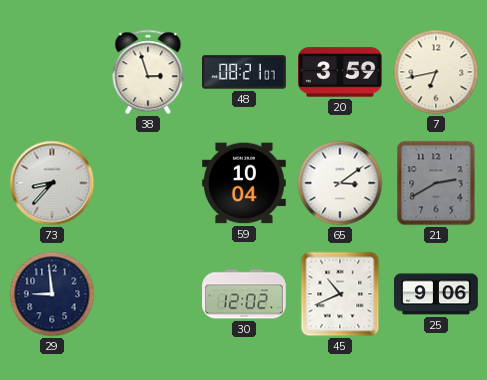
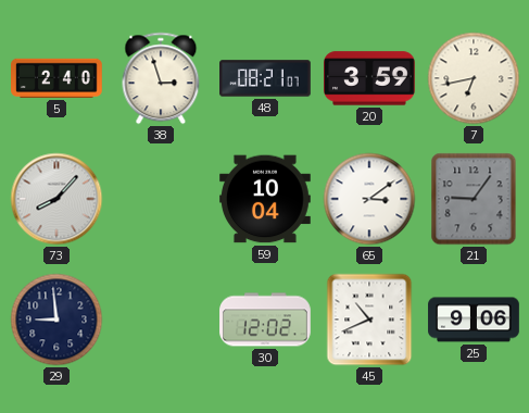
5: none -> 2:40 (58, 78)
73: 8:37 -> 8:07 (56, 199)
21: 2:40 -> 9:06 (474, 199)
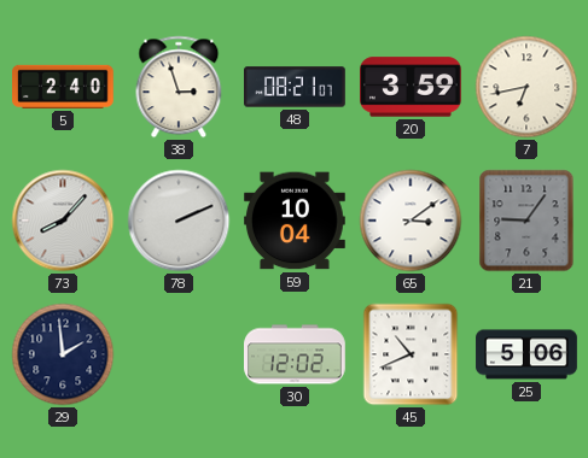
78: none -> 2:11 (179, 221)
29: 8:59 -> 1:59 (63, 354)
25: 9:06 -> 5:06 (526, 354)
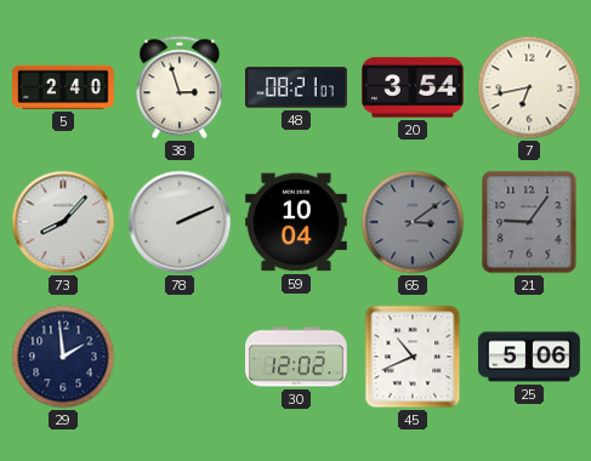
20: 3:59 -> 3:54 (414, 87)
65 dial: white -> grey (413, 222)
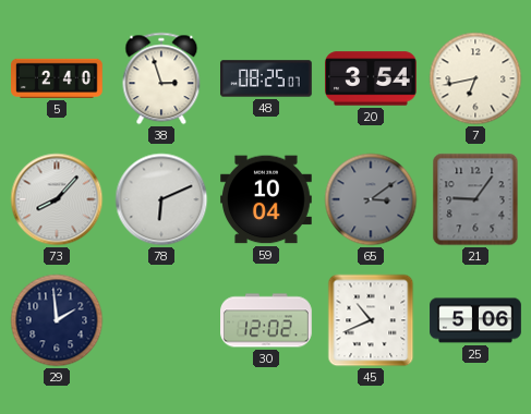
48: 08:21 -> 08:25 (267, 78)
78: 2:11 -> 6:11 (161, 199)
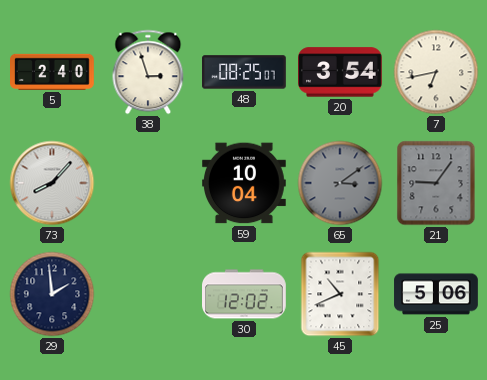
78: 6:11 -> none (161, 199)
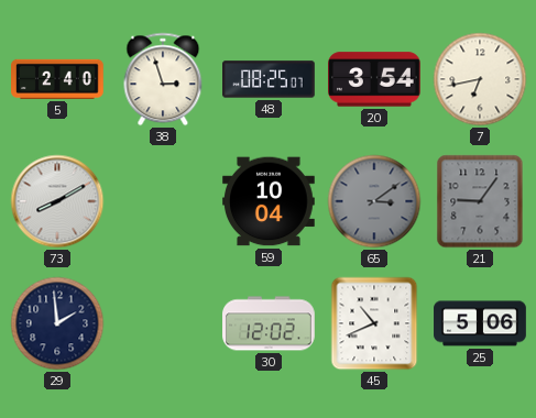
73: 8:07 -> 8:10 (57, 201)
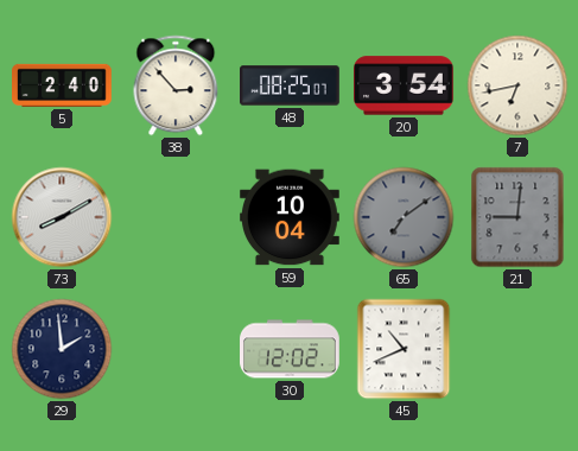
38: 2:57 -> 2:53 (176, 85)
65: 3:09 -> 7:09 (404, 217)
21: 9:06 -> 9:01 (517, 217)
25: 5:06 -> none (480, 323)
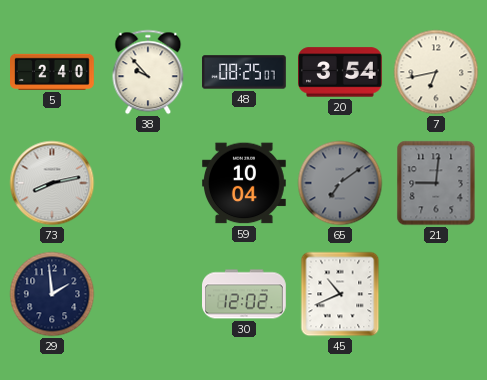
38: 2:53 -> 9:53 (148, 72)
73: 8:10 -> 8:13 (52, 183)
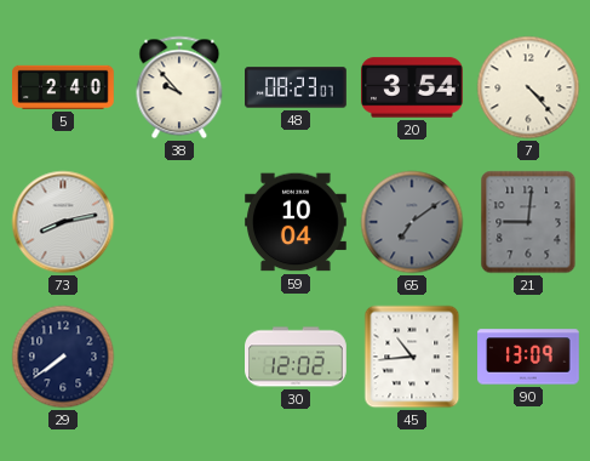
48: 08:25 -> 08:23 (297, 87)
7: 6:43 -> 4:23 (528, 87)
29: 1:59 -> 7:39 (63, 357)
45: 10:41 -> 10:44 (412, 357)
90: none -> 13:09 (529, 357)
